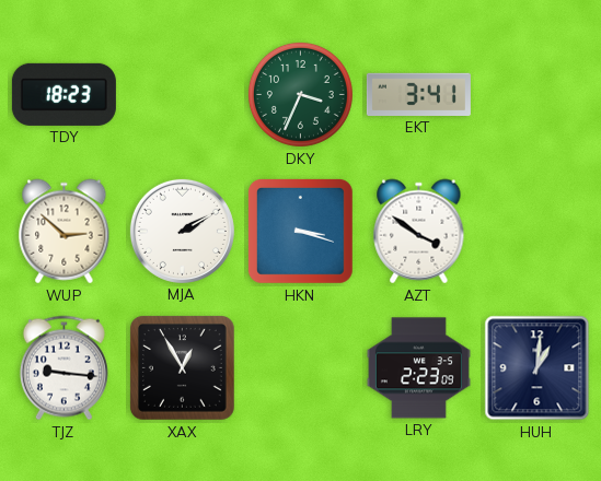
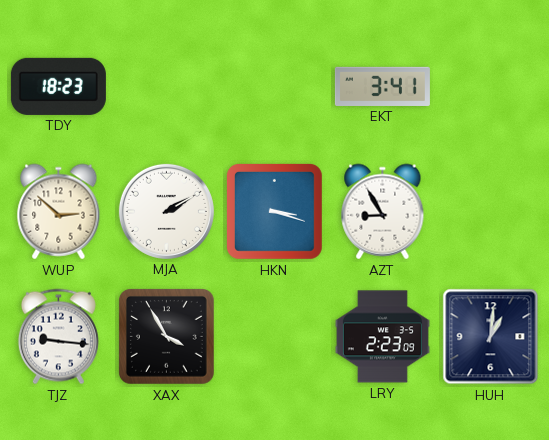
DKY: 3:34 -> none (300, 94)
AZT: 3:51 -> 8:55 (383, 212)
XAX: 12:55 -> 3:55 (167, 337)
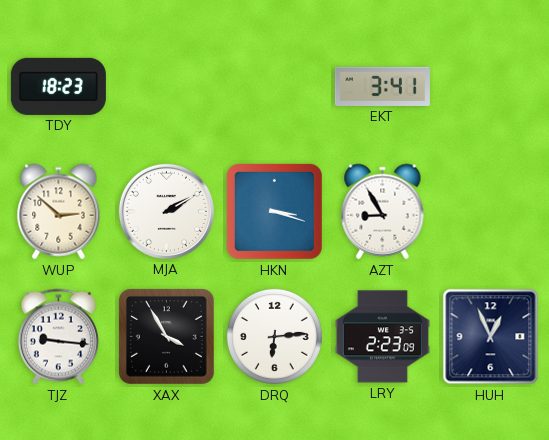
DRQ: none -> 6:14 (274, 336)
HUH: 1:01 -> 12:56 (491, 337)
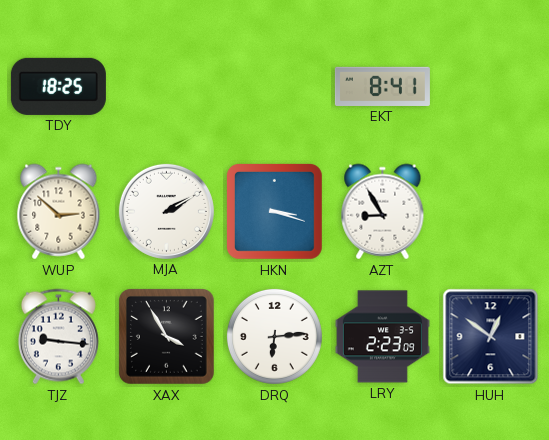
TDY: 18:23 -> 18:25 (58, 86)
EKT: 3:41 -> 8:41 (382, 86)
HUH: 12:56 -> 12:51 (491, 337)
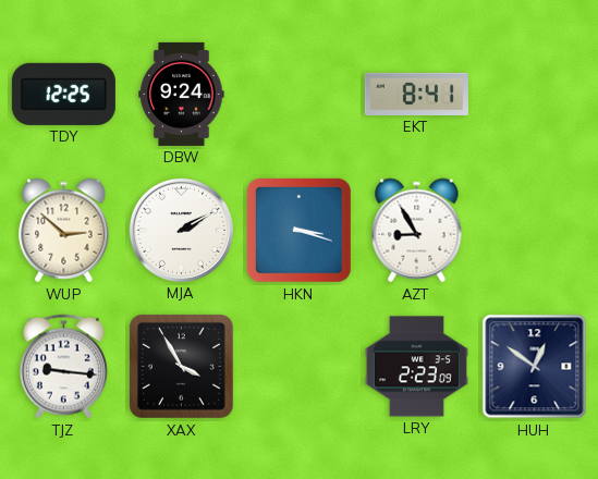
TDY: 18:25 -> 12:25 (63, 94)
DBW: none -> 9:24 (182, 94)
DRQ: 6:14 -> none (274, 336)
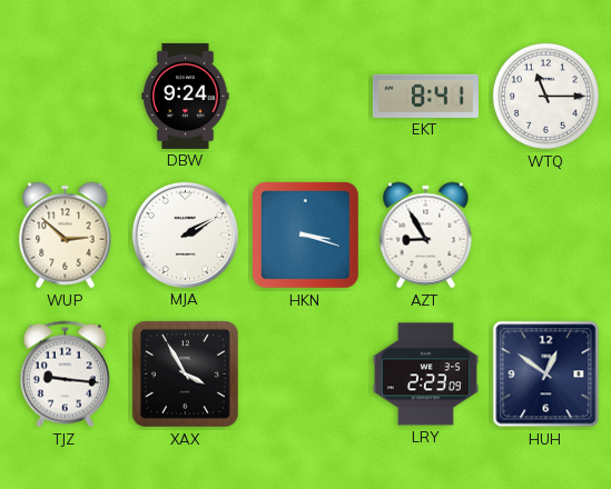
TDY: 12:25 -> none (63, 94)
WTQ: none -> 11:15 (545, 96)
